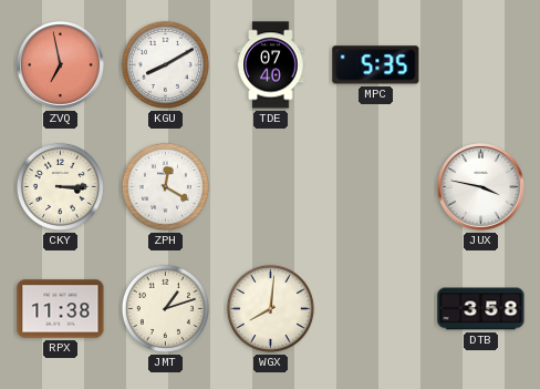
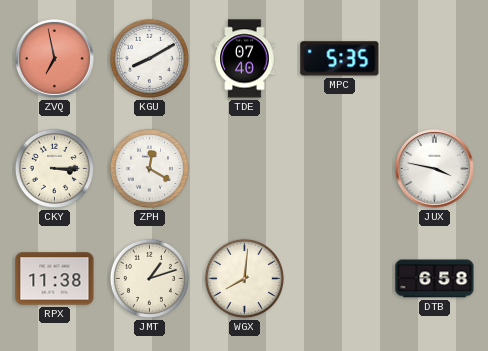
DTB: 3:58 -> 6:58 (435, 279)
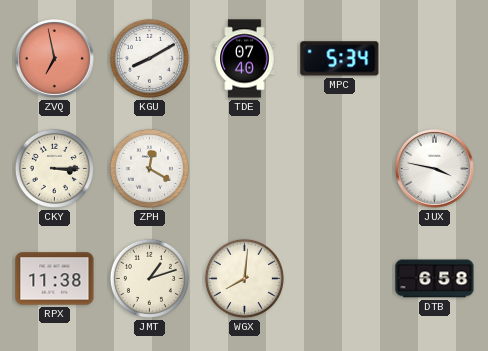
MPC: 5:35 -> 5:34 (340, 59)
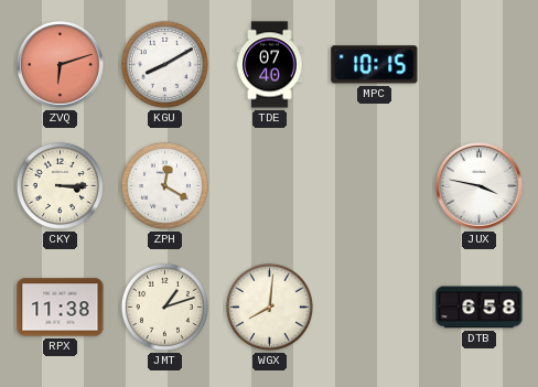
ZVQ: 6:58 -> 6:12 (61, 65)
MPC: 5:34 -> 10:15 (375, 65)
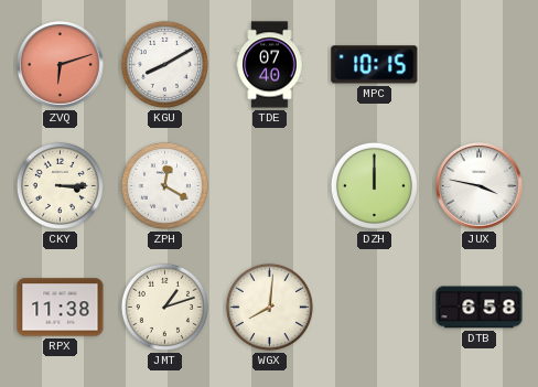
DZH: none -> 12:00 (374, 185)
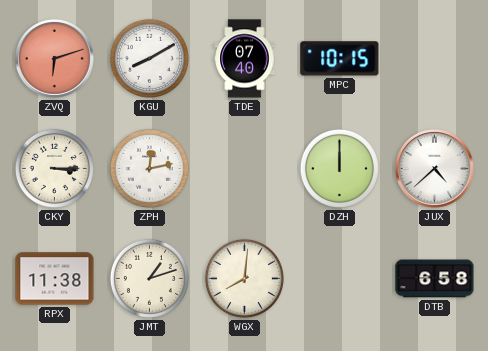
ZPH: 12:20 -> 12:13 (149, 168)
JUX: 3:47 -> 4:38 (435, 169)
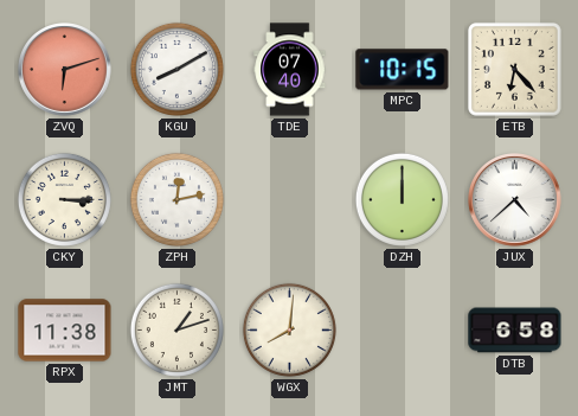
ETB: none -> 6:23 (514, 69)
